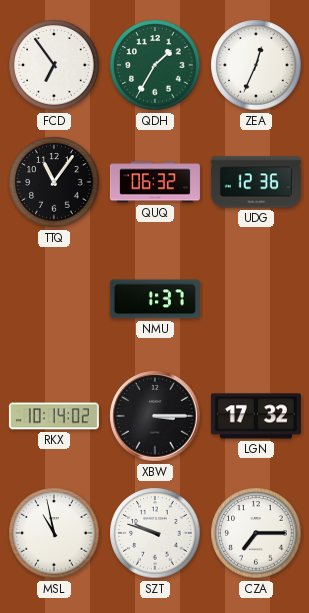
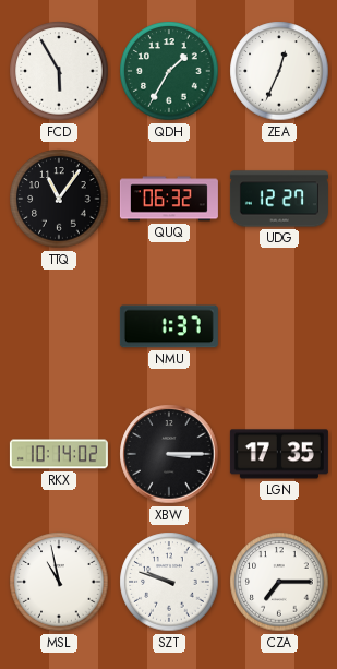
FCD: 6:54 -> 5:55 (59, 71)
UDG: 12:36 -> 12:27 (279, 199)
LGN: 17:32 -> 17:35 (279, 454)
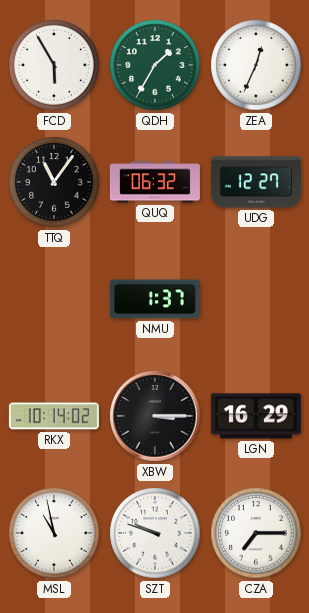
LGN: 17:35 -> 16:29 (256, 416)
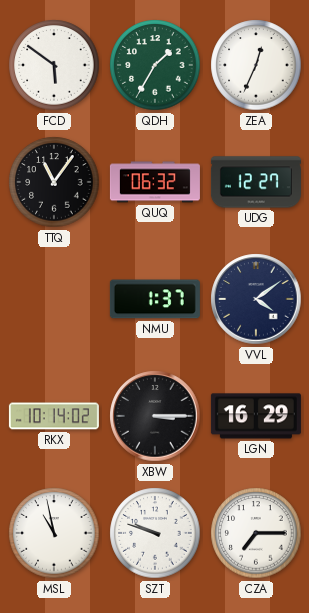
FCD: 5:55 -> 5:51 (54, 65)
VVL: none -> 4:09 (256, 299)
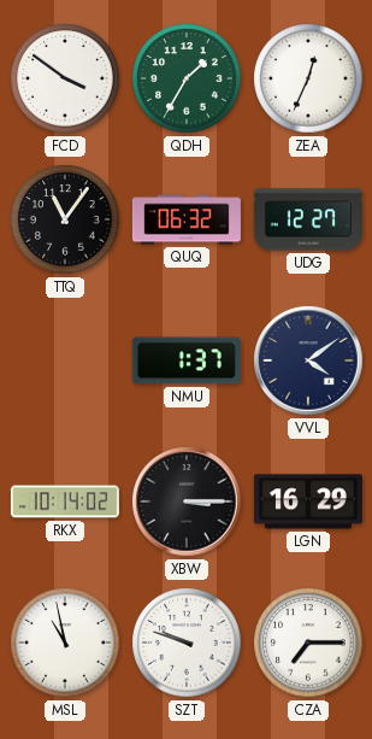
FCD: 5:51 -> 3:51 (65, 78)
